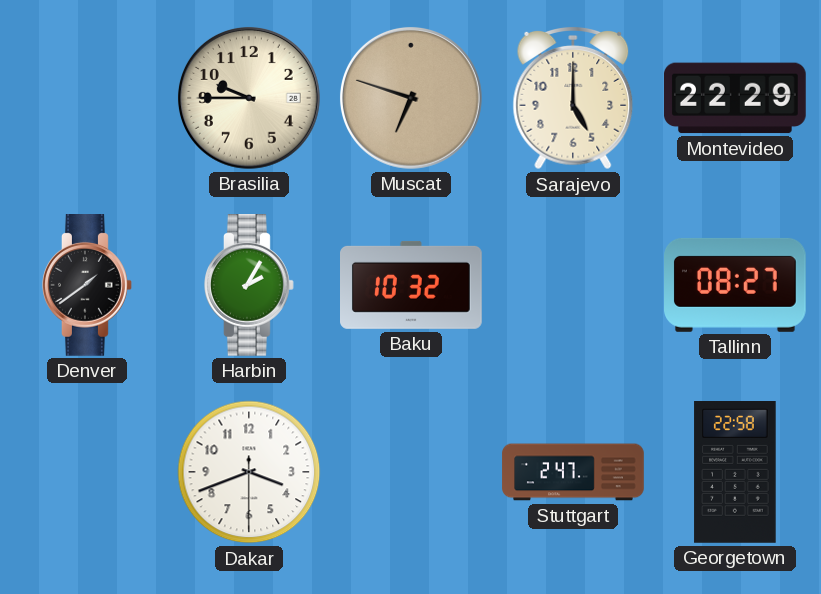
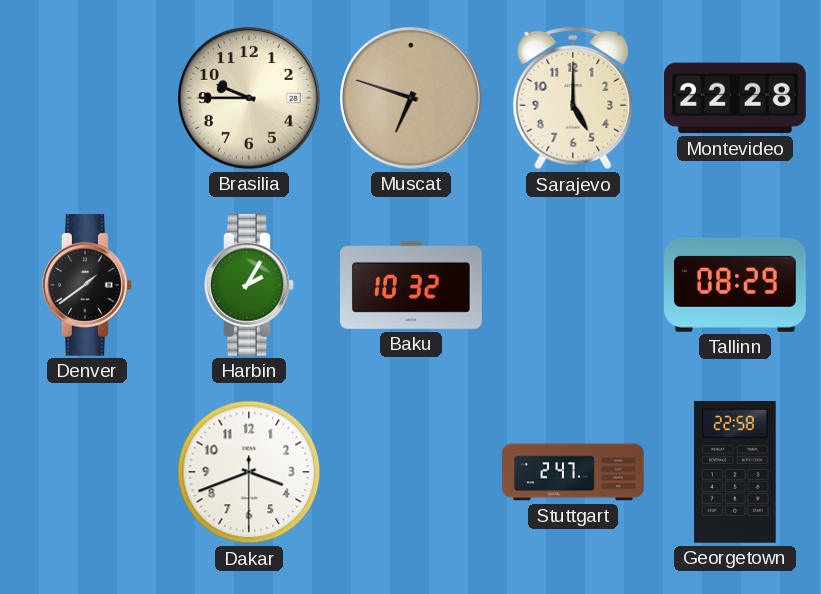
Montevideo: 22:29 -> 22:28 (735, 98)
Tallinn: 08:27 -> 08:29 (736, 285)
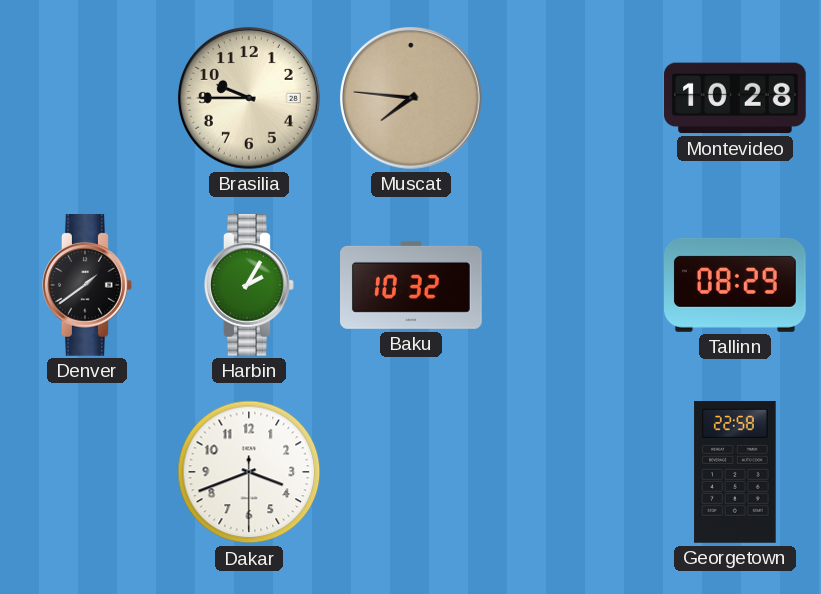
Muscat: 6:48 -> 7:46 (411, 98)
Sarajevo: 5:00 -> none (573, 98)
Montevideo: 22:28 -> 10:28 (735, 98)
Stuttgart: 2:47 -> none (573, 472)
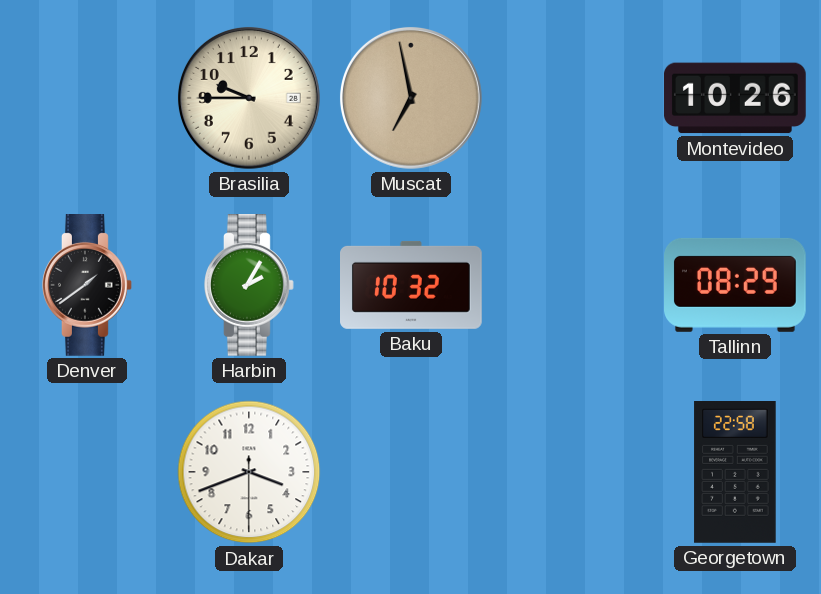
Muscat: 7:46 -> 6:58 (411, 98)
Montevideo: 10:28 -> 10:26 (735, 98)
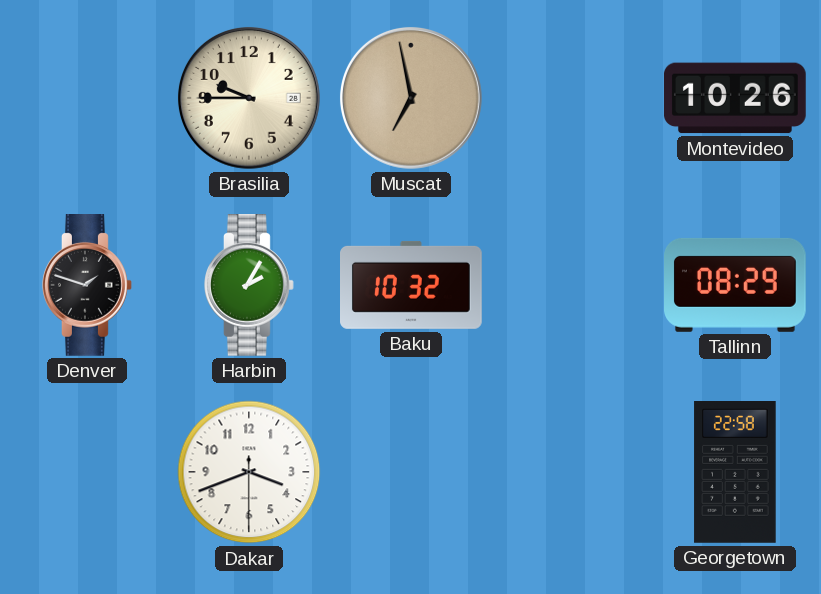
Denver: 1:39 -> 1:48 (88, 286)
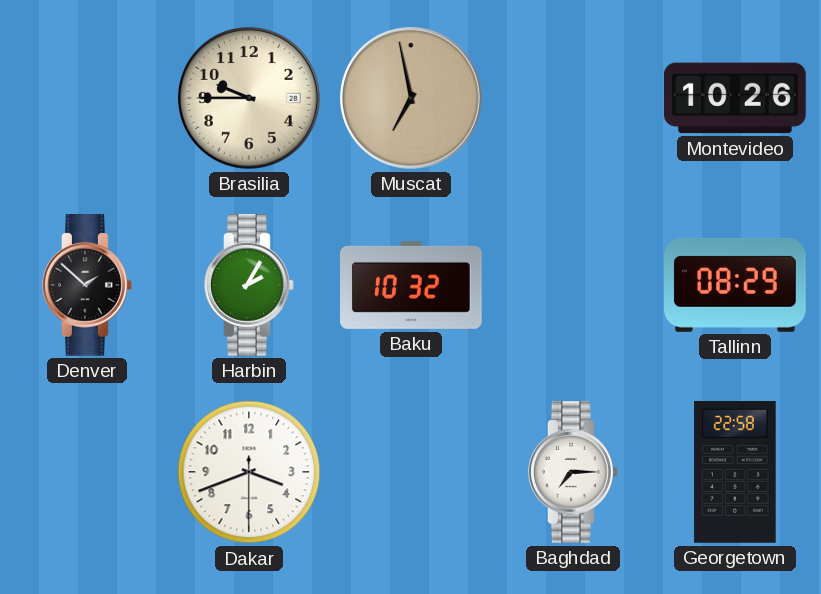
Denver: 1:48 -> 1:52 (88, 286)
Baghdad: none -> 7:15 (574, 473)
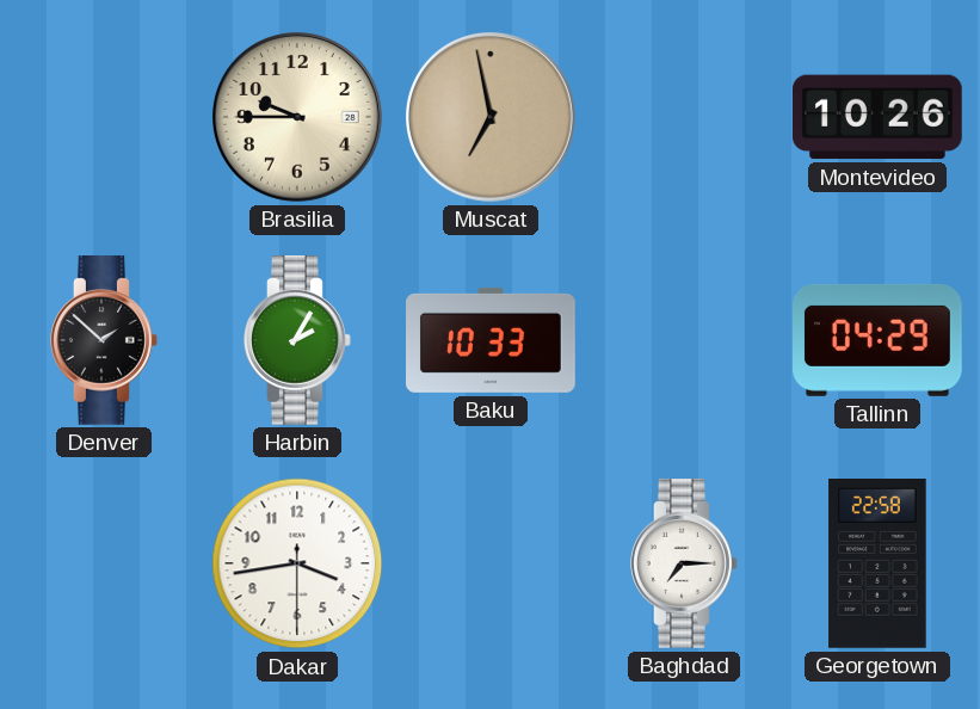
Baku: 10:32 -> 10:33 (492, 340)
Tallinn: 08:29 -> 04:29 (879, 340)
Dakar: 3:41 -> 3:43 (297, 563)
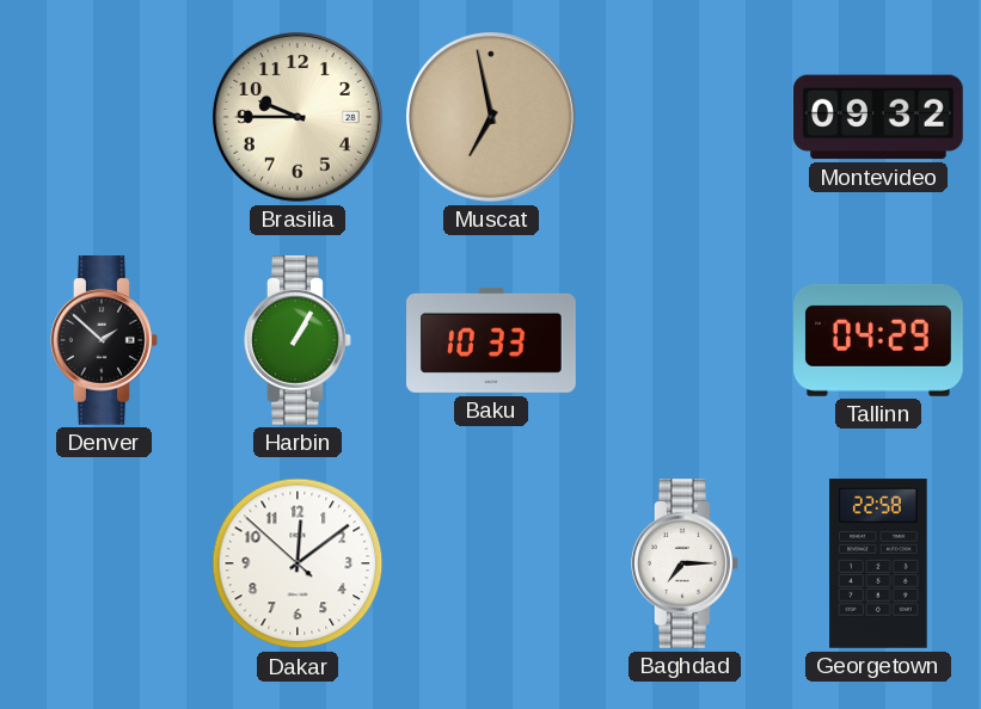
Montevideo: 10:26 -> 09:32 (878, 117)
Harbin: 2:05 -> 1:05 (299, 341)
Dakar: 3:43 -> 12:08 (298, 563)
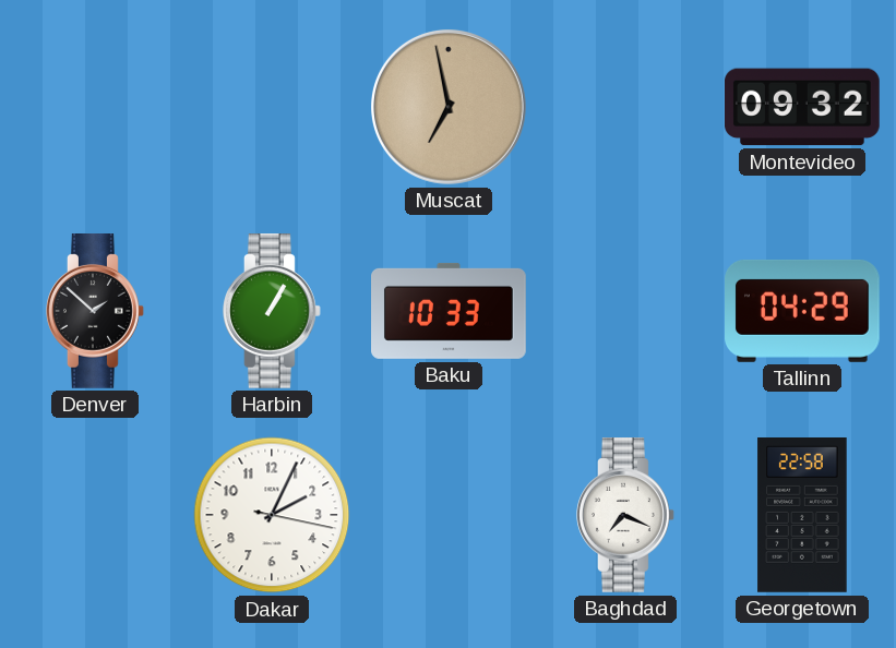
Brasilia: 9:45 -> none (298, 117)
Dakar: 12:08 -> 2:04 (272, 515)
Baghdad: 7:15 -> 7:19 (626, 516)
